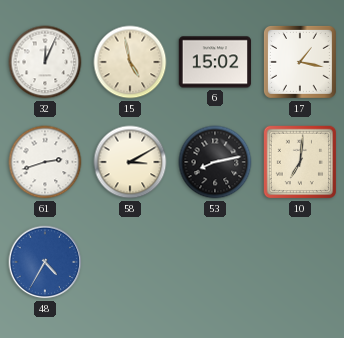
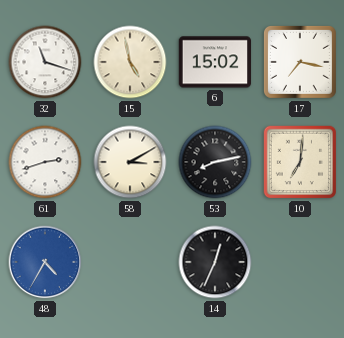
32: 12:04 -> 11:18 (45, 62)
17: 1:17 -> 7:17 (301, 63)
14: none -> 12:34 (215, 262)
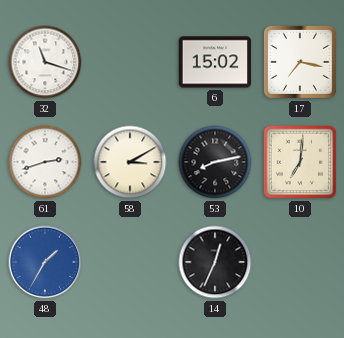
15: 4:58 -> none (130, 62)
48: 4:35 -> 1:35 (45, 262)
